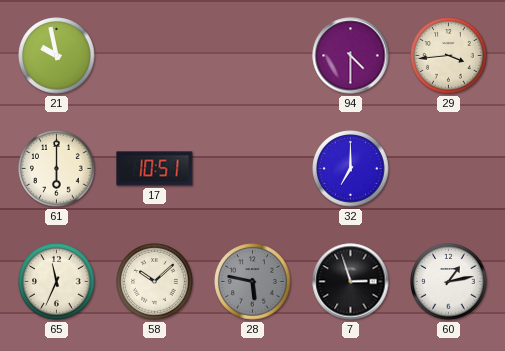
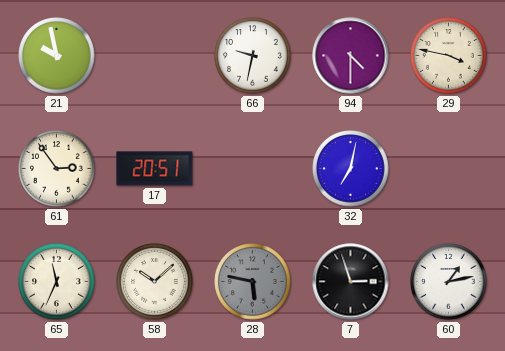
66: none -> 9:32 (253, 56)
29: 3:44 -> 3:47 (449, 56)
61: 6:00 -> 2:54 (57, 169)
17: 10:51 -> 20:51 (155, 169)
32: 7:00 -> 7:02 (351, 169)
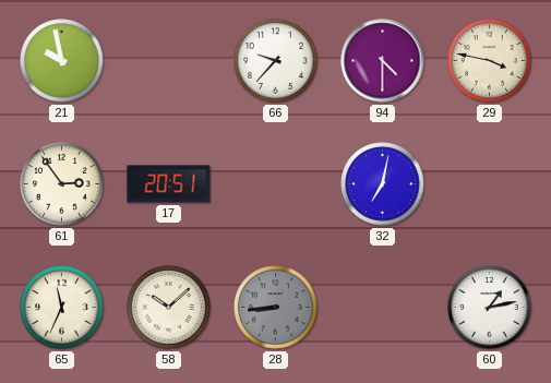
66: 9:32 -> 9:37 (276, 61)
28: 5:47 -> 8:44 (276, 308)
7: 2:57 -> none (351, 282)
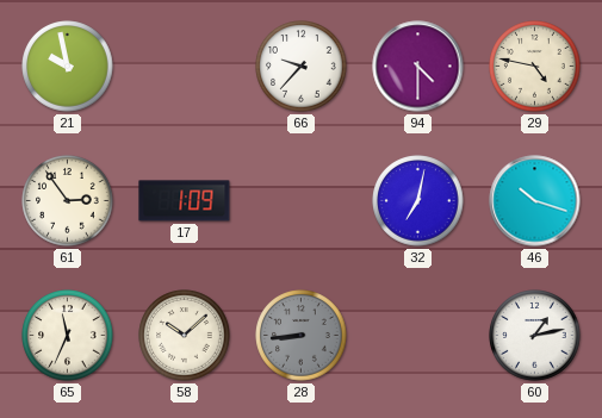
29: 3:47 -> 4:47 (535, 67)
17: 20:51 -> 1:09 (185, 201)
46: none -> 10:18 (535, 201)
